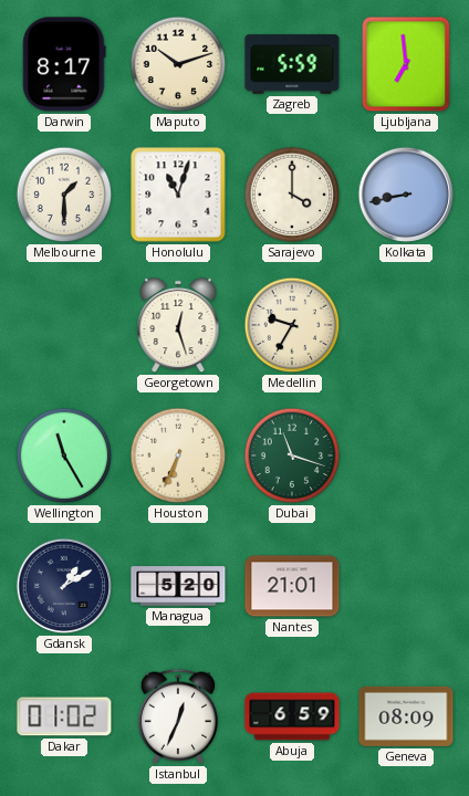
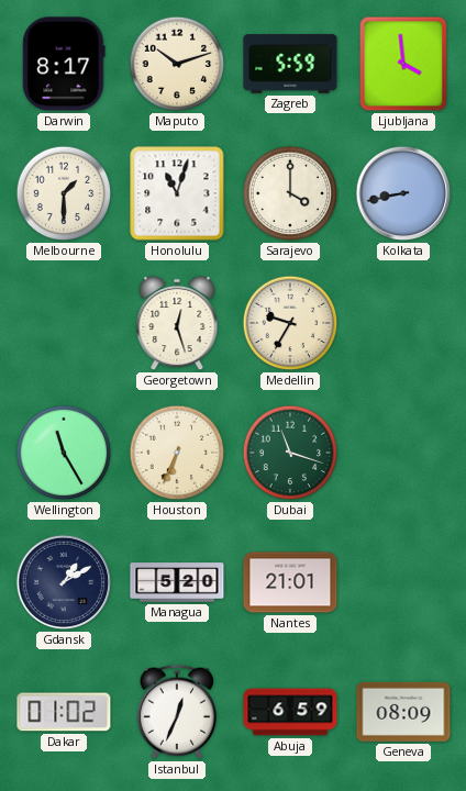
Ljubljana: 6:59 -> 3:59 (403, 64)
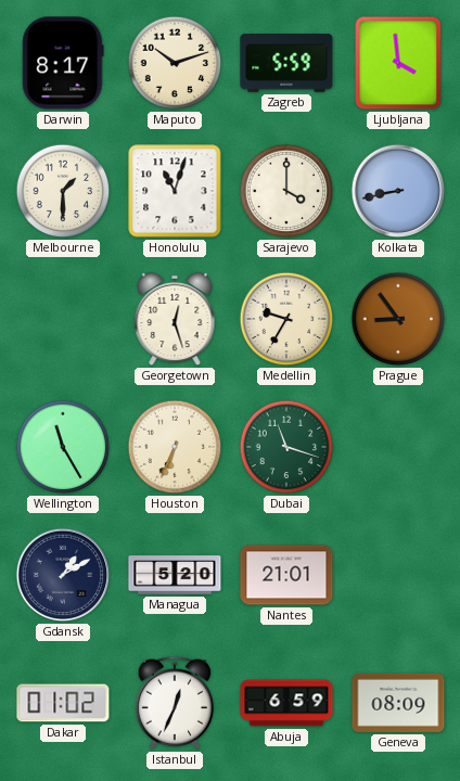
Prague: none -> 8:54 (398, 319)
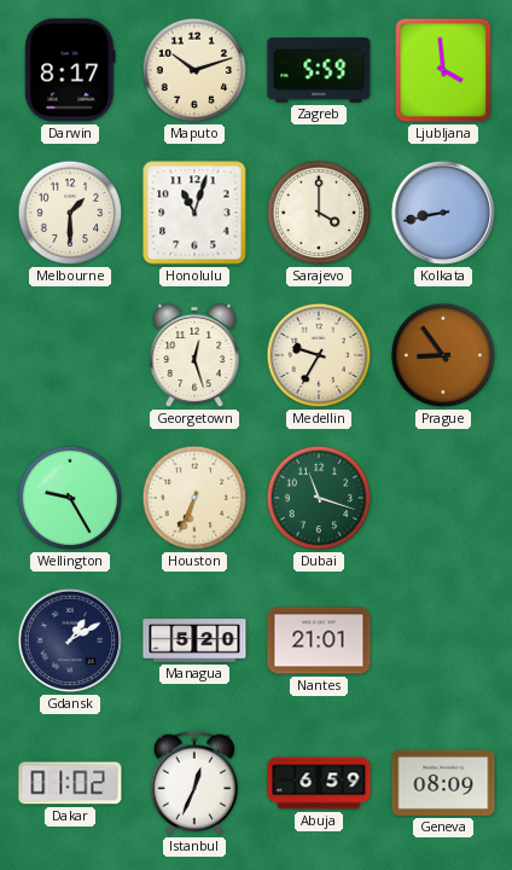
Wellington: 11:25 -> 9:25 (70, 498)
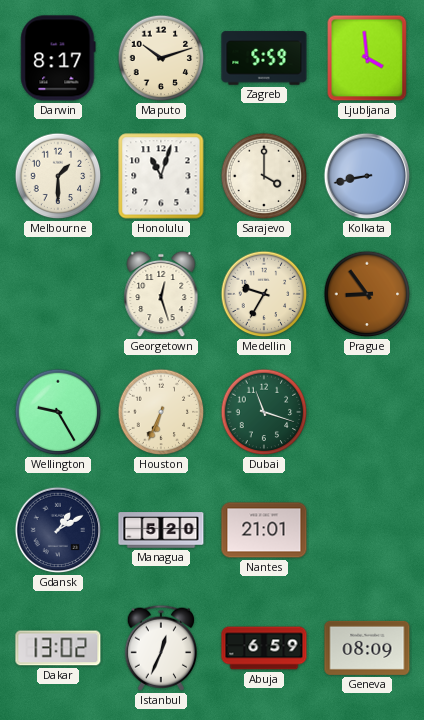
Dakar: 01:02 -> 13:02 (58, 648)
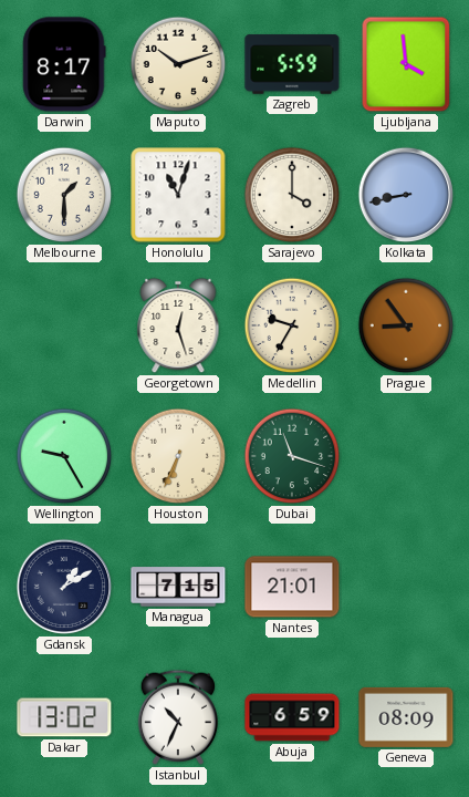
Managua: 5:20 -> 7:15 (178, 587)
Istanbul: 12:34 -> 10:34 (177, 717)
